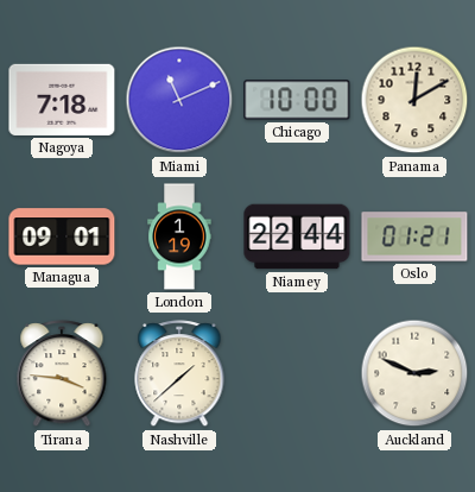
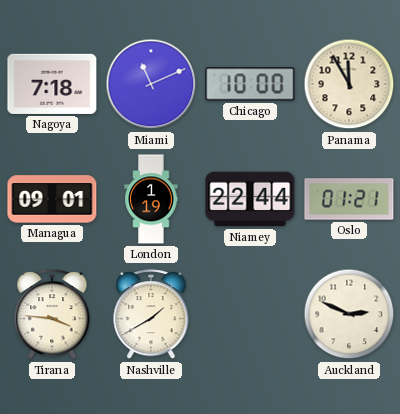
Panama: 12:10 -> 11:55 (349, 84)
Nashville: 1:38 -> 1:40 (151, 315)
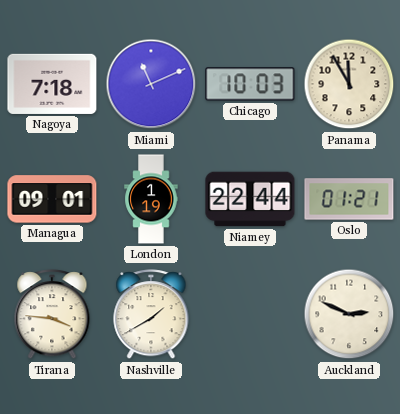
Chicago: 10:00 -> 10:03 (250, 84)
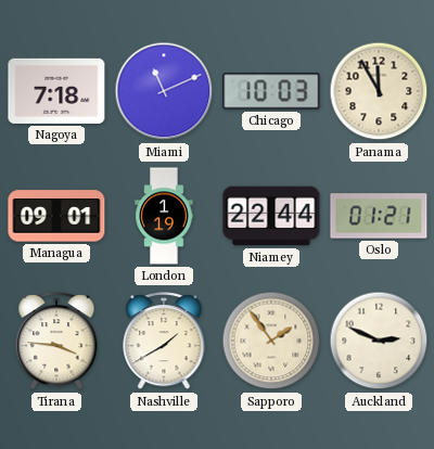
Sapporo: none -> 1:54 (271, 341)
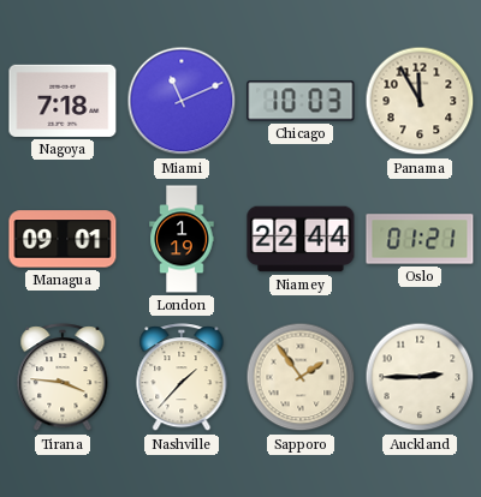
Nashville: 1:40 -> 1:37 (182, 378)
Auckland: 2:49 -> 2:45 (420, 377)
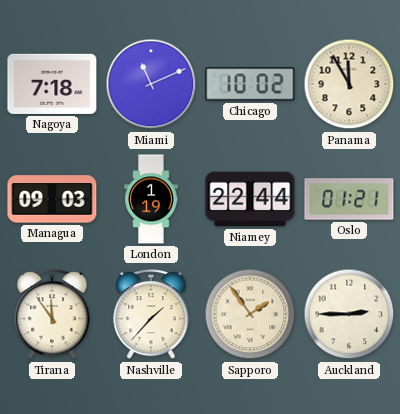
Chicago: 10:03 -> 10:02 (250, 84)
Managua: 09:01 -> 09:03 (52, 199)
Tirana: 3:46 -> 11:54 (52, 315)
